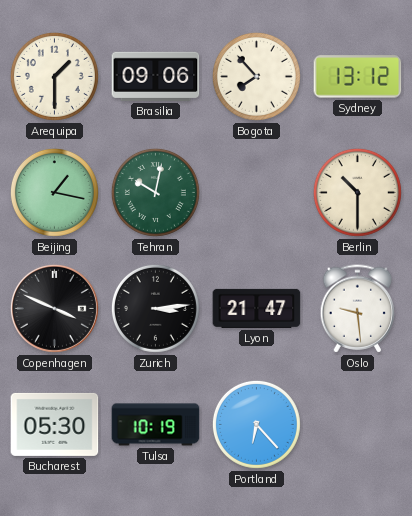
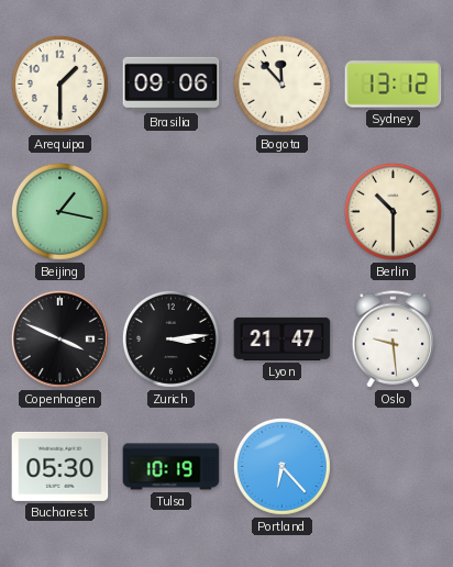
Bogota: 7:53 -> 11:53 (281, 84)
Tehran: 10:02 -> none (155, 192)
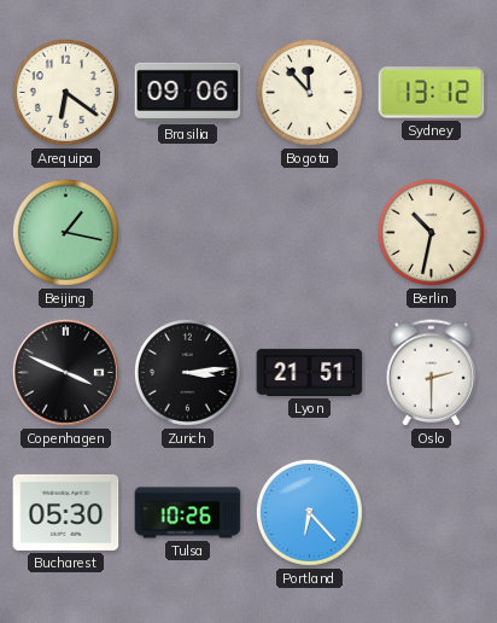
Arequipa: 1:30 -> 6:21 (65, 92)
Berlin: 10:30 -> 10:32 (431, 232)
Lyon: 21:47 -> 21:51 (310, 372)
Oslo: 9:29 -> 2:30 (432, 373)
Tulsa: 10:19 -> 10:26 (188, 513)
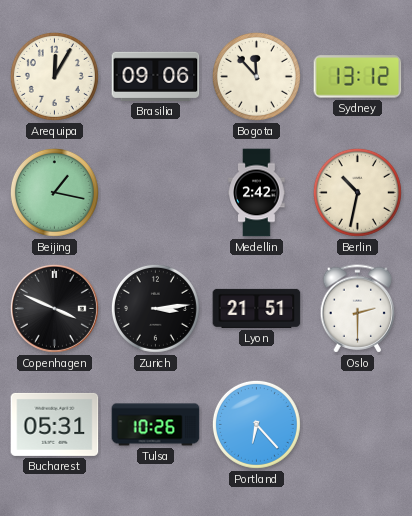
Arequipa: 6:21 -> 12:05 (54, 76)
Medellin: none -> 2:42 (257, 193)
Bucharest: 05:30 -> 05:31 (55, 424)
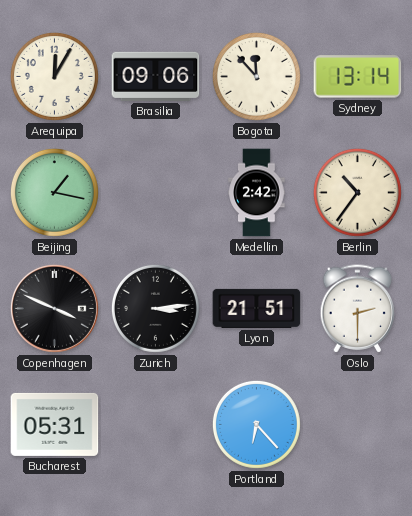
Sydney: 13:12 -> 13:14 (358, 77)
Berlin: 10:32 -> 10:36 (357, 192)
Tulsa: 10:26 -> none (156, 425)
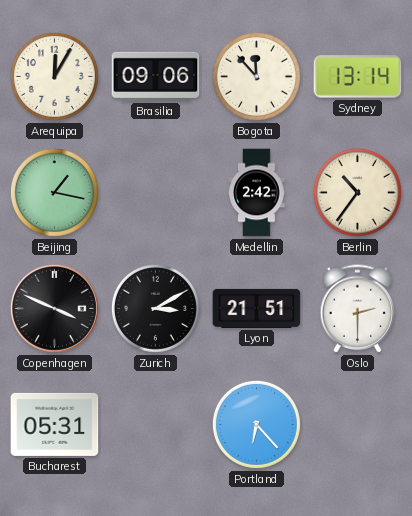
Zurich: 3:14 -> 3:10 (155, 308)
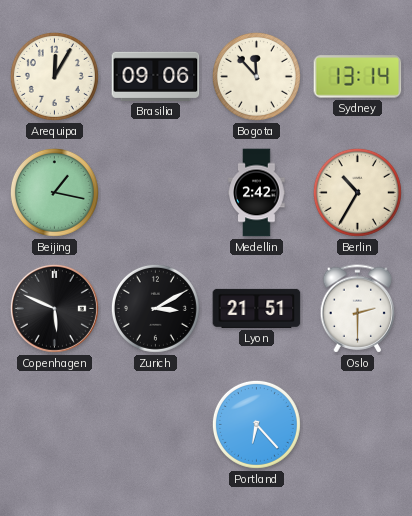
Berlin: 10:36 -> 10:35 (357, 192)
Copenhagen: 3:49 -> 5:49 (54, 308)
Bucharest: 05:31 -> none (55, 424)
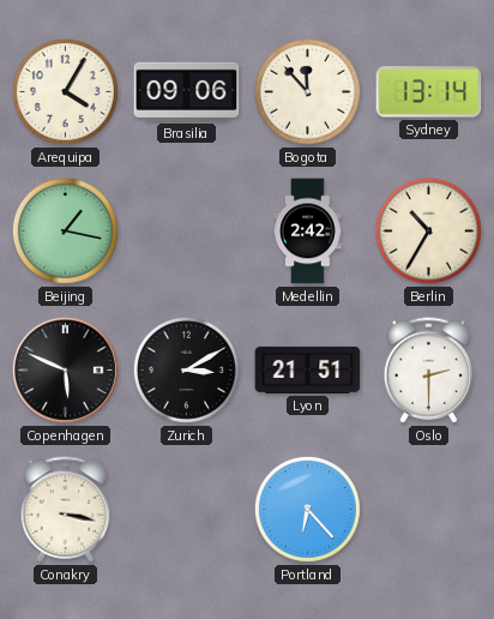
Arequipa: 12:05 -> 4:05 (65, 91)
Conakry: none -> 3:17 (66, 510)
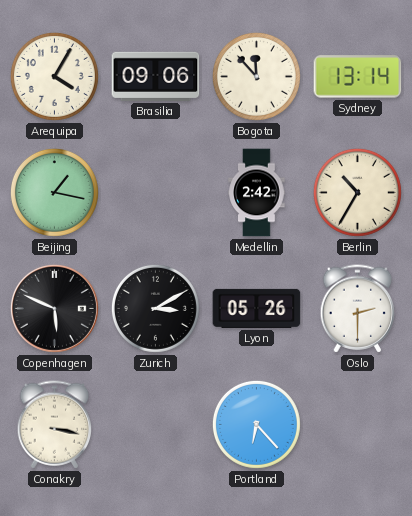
Lyon: 21:51 -> 05:26 (257, 308)
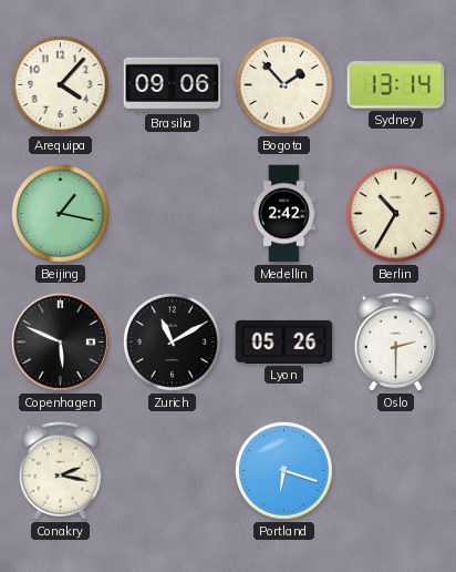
Arequipa: 4:05 -> 4:07 (60, 84)
Bogota: 11:53 -> 1:53 (283, 84)
Zurich: 3:10 -> 11:10 (172, 341)
Conakry: 3:17 -> 2:17 (61, 471)
Portland: 6:23 -> 6:18 (283, 470)
